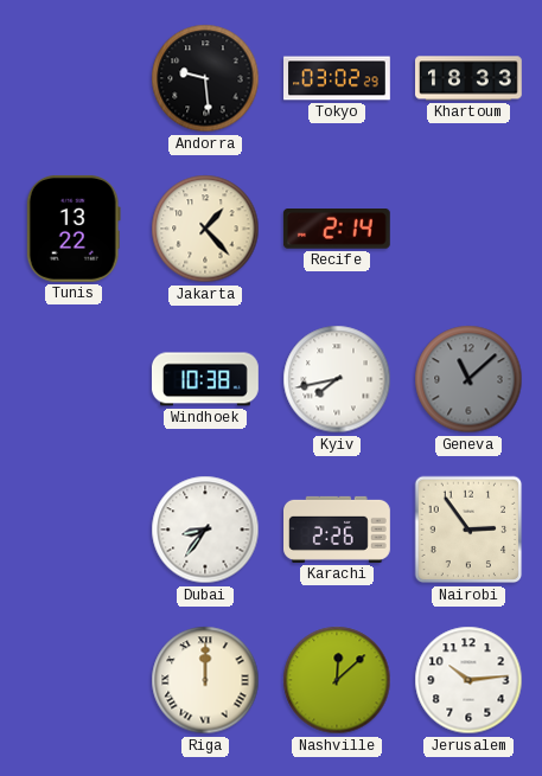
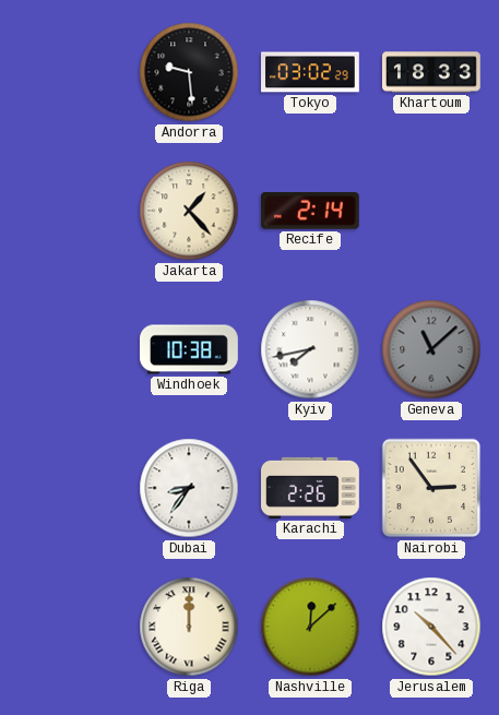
Tunis: 13:22 -> none (74, 229)
Jerusalem: 10:14 -> 10:23 (431, 627)
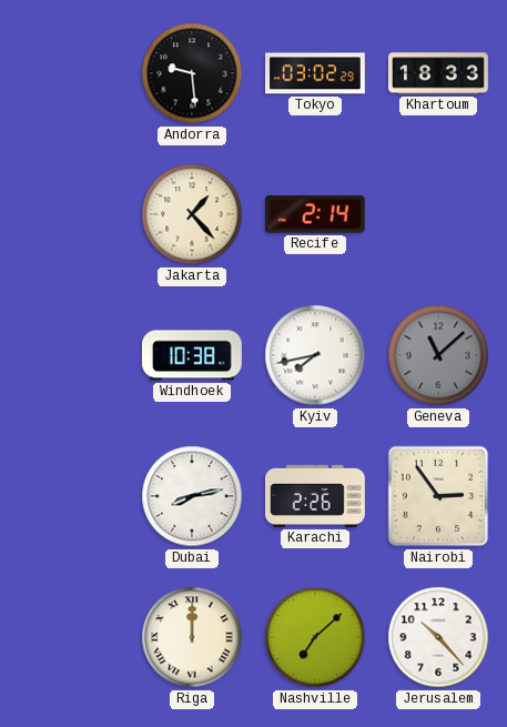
Dubai: 8:36 -> 8:13 (192, 496)
Nashville: 12:08 -> 7:08 (315, 637)
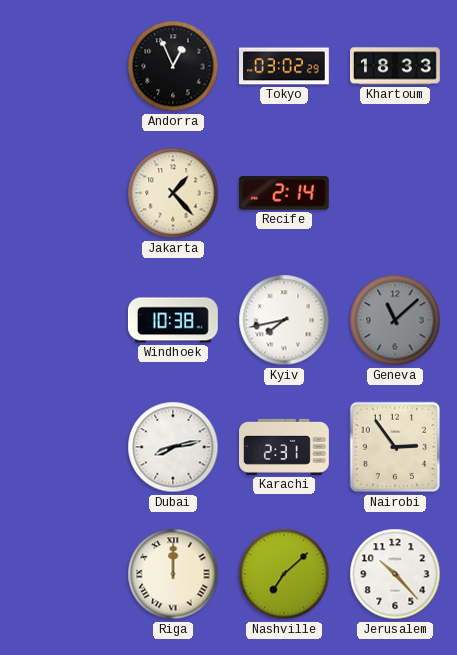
Andorra: 9:29 -> 12:56 (173, 66)
Karachi: 2:26 -> 2:31 (285, 447)
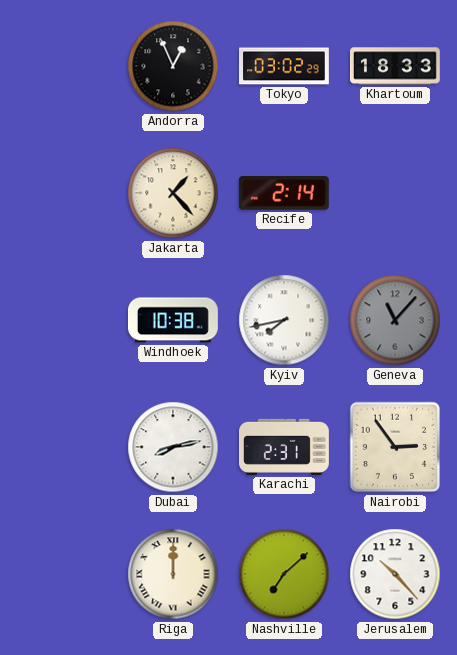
Geneva: 11:08 -> 11:07 (395, 320)
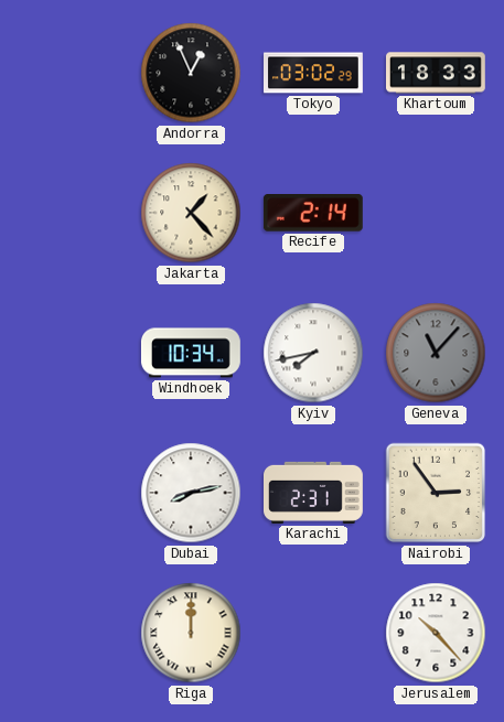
Windhoek: 10:38 -> 10:34 (191, 353)
Nashville: 7:08 -> none (284, 574)
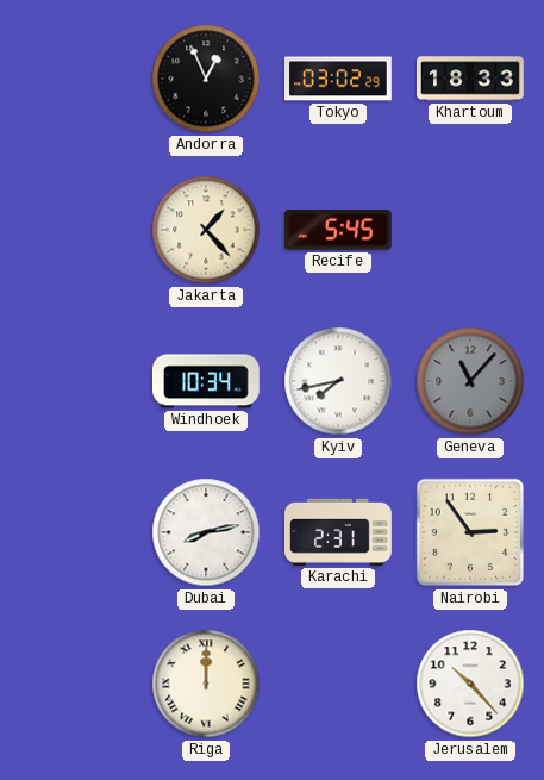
Recife: 2:14 -> 5:45 (338, 231)
